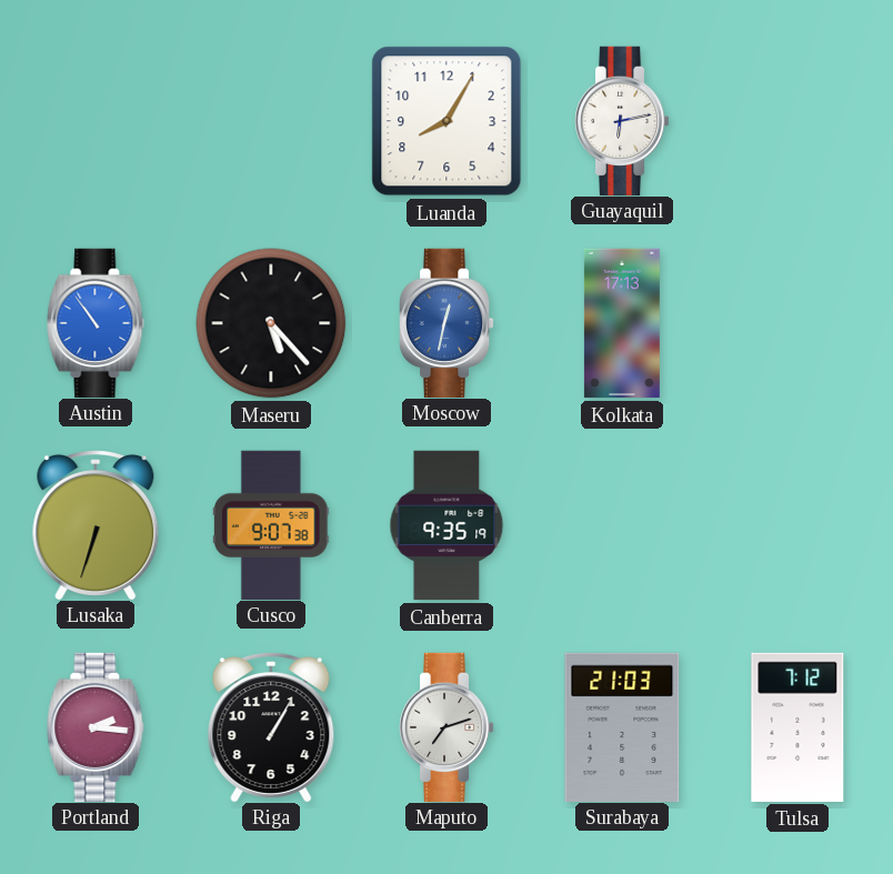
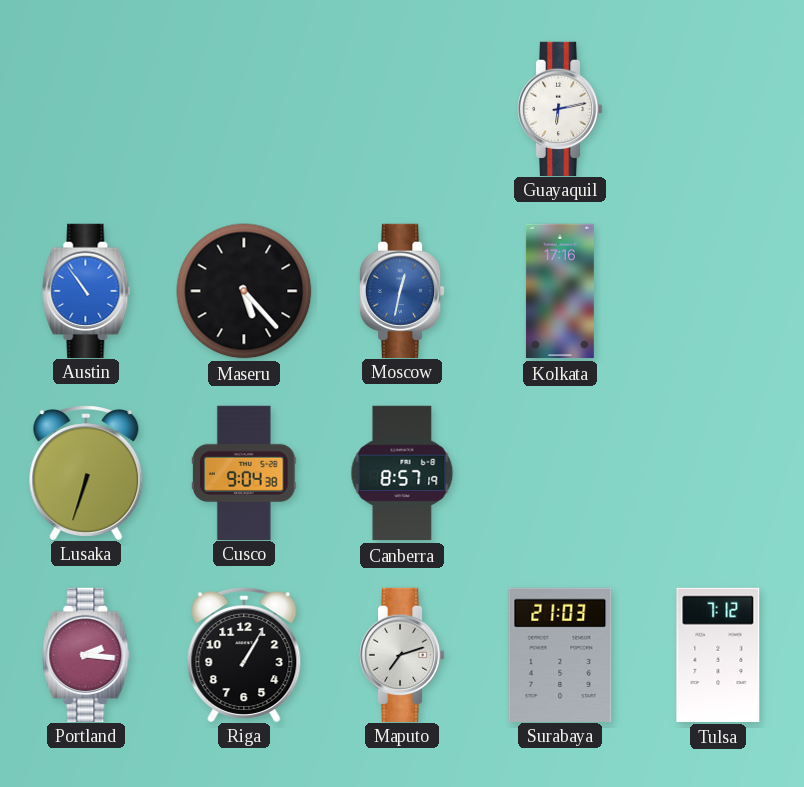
Luanda: 8:05 -> none (446, 121)
Kolkata: 17:13 -> 17:16 (560, 291)
Cusco: 9:07 -> 9:04 (245, 472)
Canberra: 9:35 -> 8:57 (402, 473)
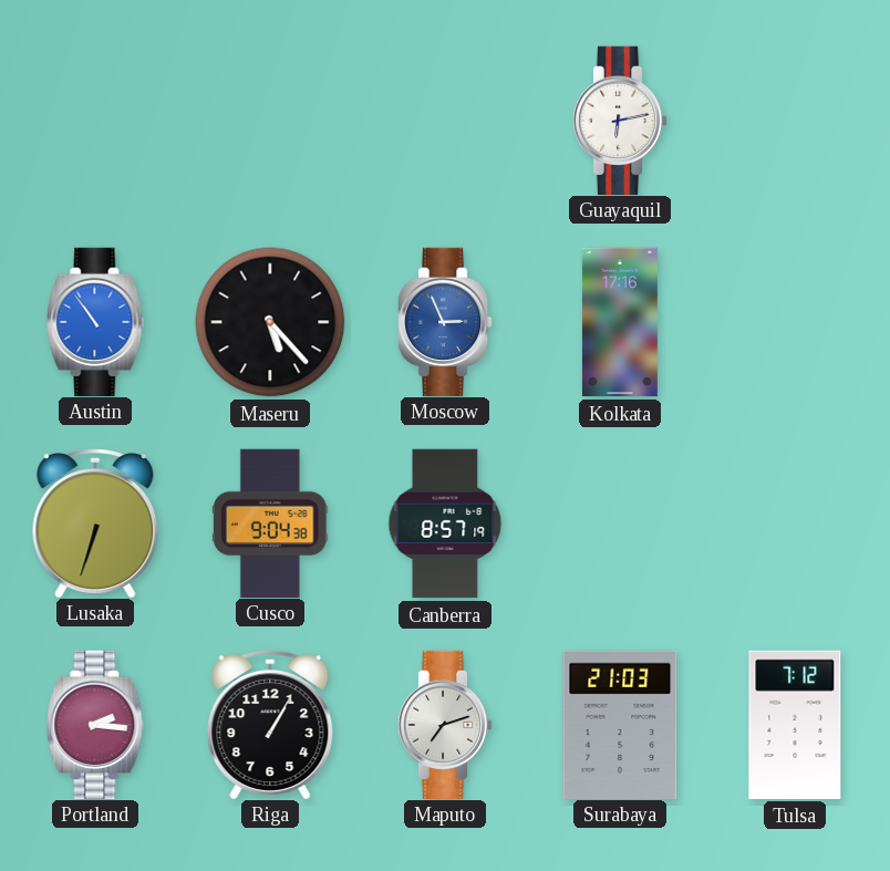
Moscow: 12:32 -> 2:56 (445, 321)
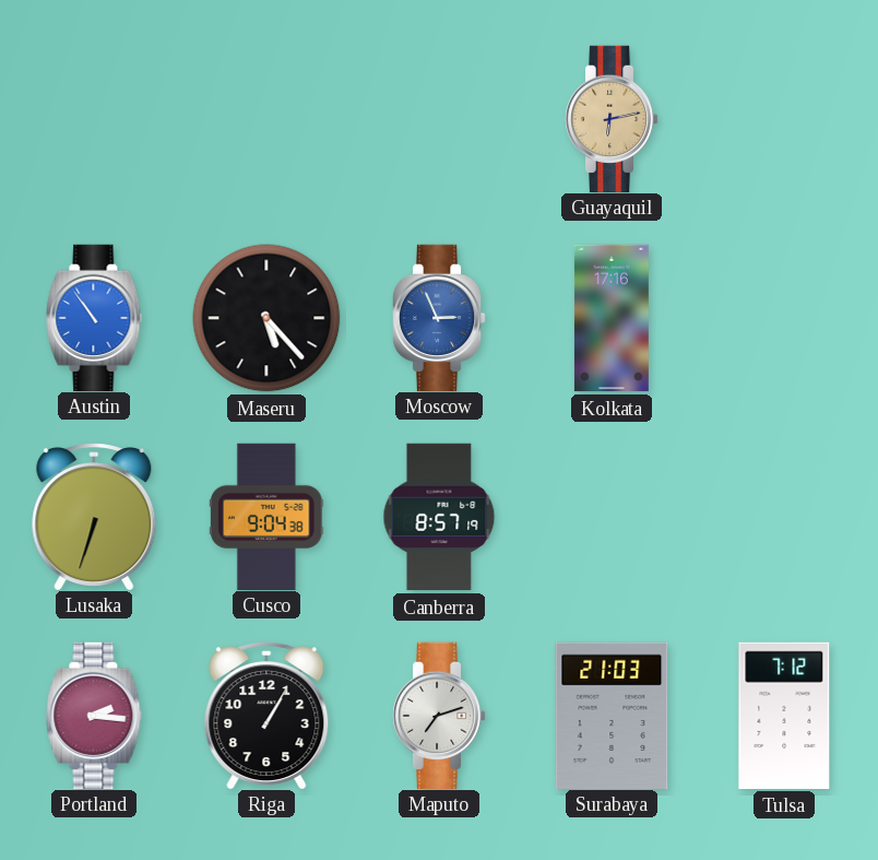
Guayaquil dial: white -> champagne (612, 118)
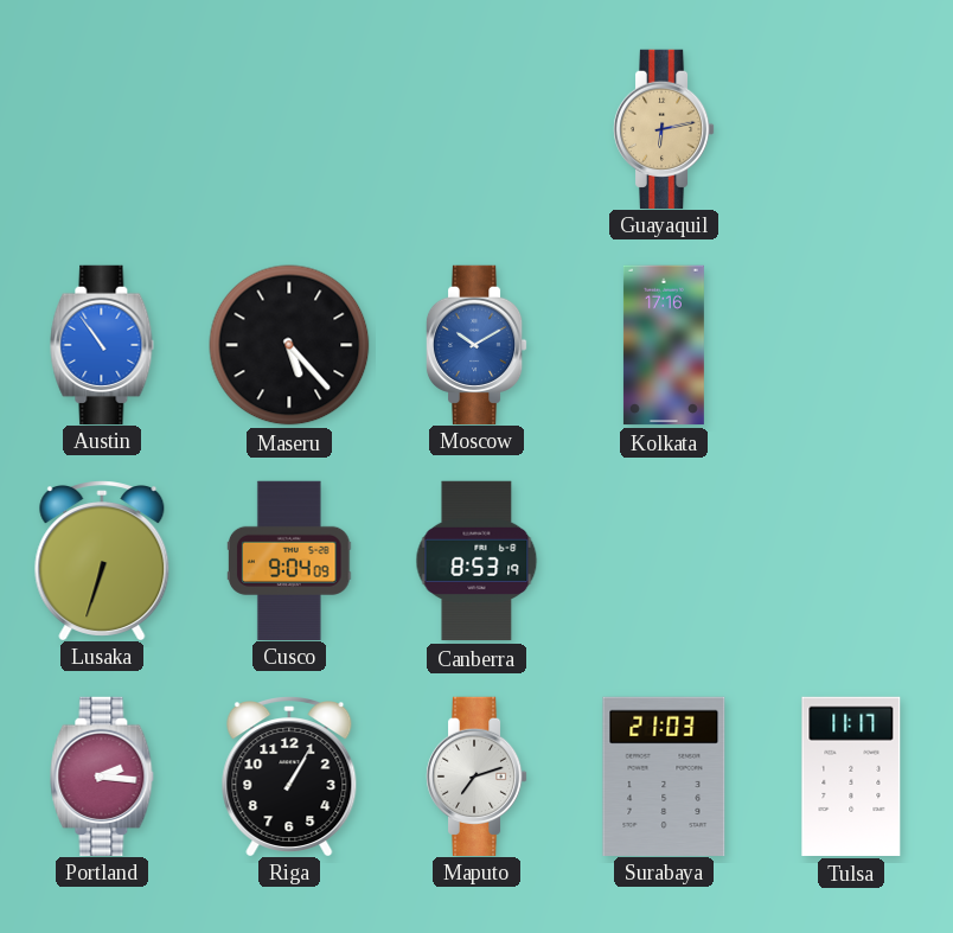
Moscow: 2:56 -> 10:10 (476, 344)
Cusco: 9:04:38 -> 9:04:09 (290, 560)
Canberra: 8:57 -> 8:53 (476, 561)
Tulsa: 7:12 -> 11:17 (851, 777)
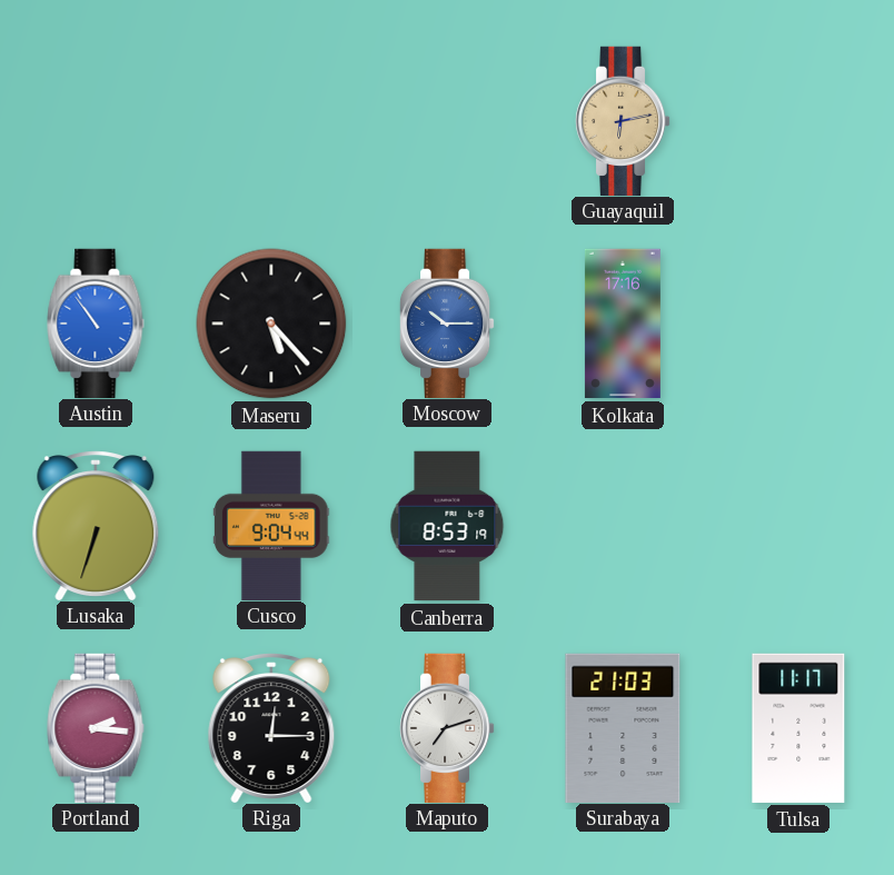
Moscow: 10:10 -> 10:15 (447, 322)
Cusco: 9:04:09 -> 9:04:44 (272, 525)
Riga: 1:05 -> 12:15 (271, 728)
